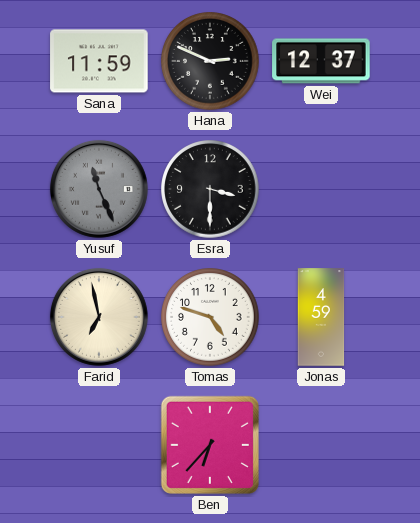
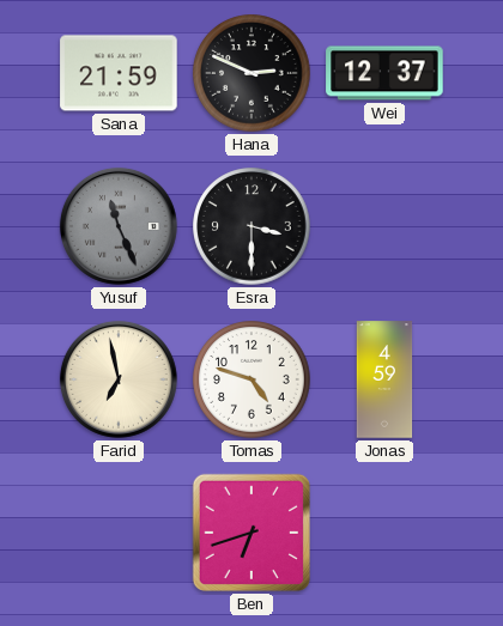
Sana: 11:59 -> 21:59 (119, 73)
Ben: 6:37 -> 6:42 (251, 533)
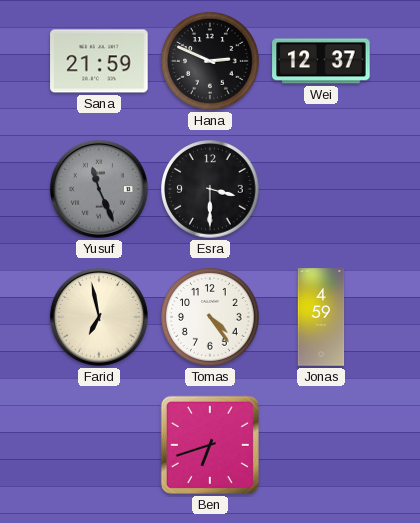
Tomas: 4:48 -> 4:24 (210, 317)
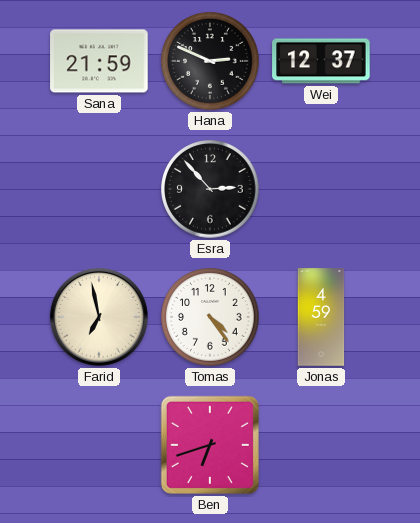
Yusuf: 11:26 -> none (99, 189)
Esra: 3:30 -> 2:53 (210, 189)
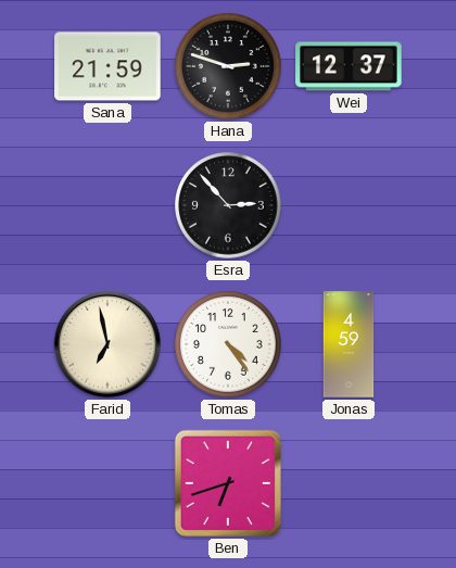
Hana: 2:49 -> 2:48 (228, 66)
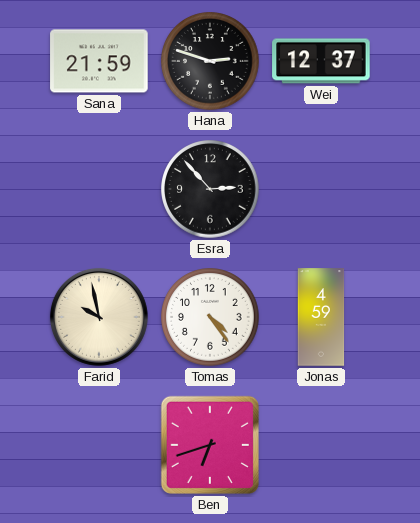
Farid: 6:58 -> 9:58 (99, 317)
